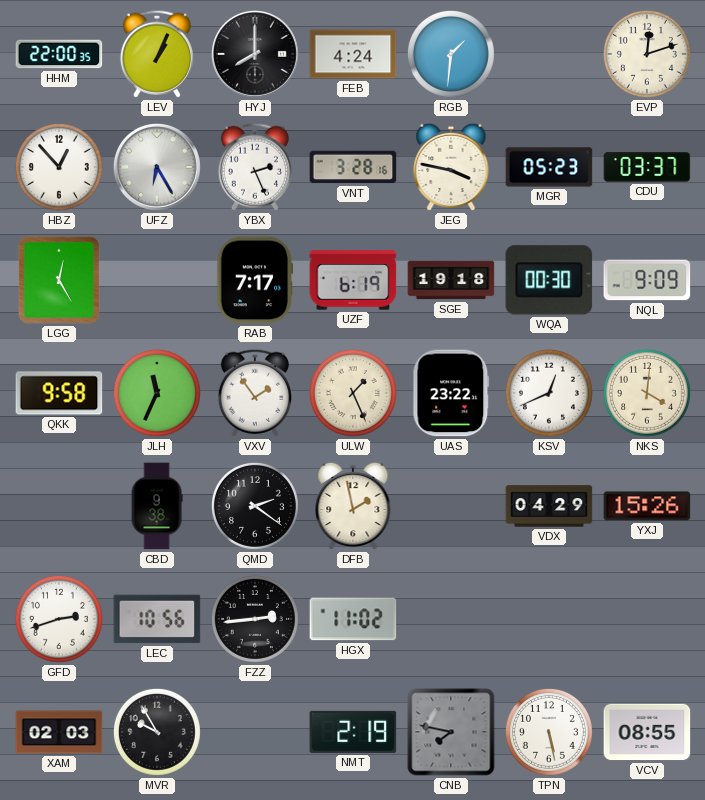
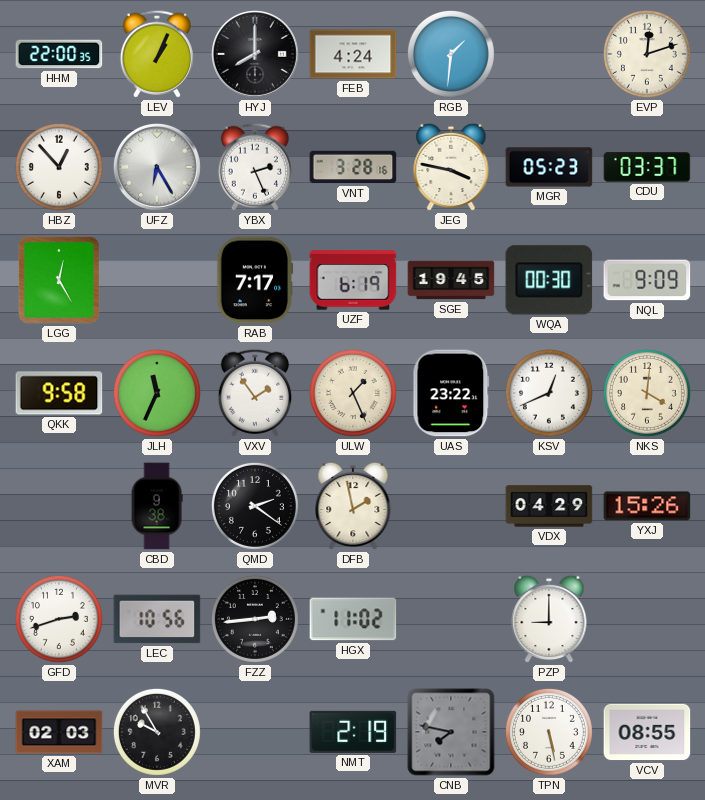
SGE: 19:18 -> 19:45 (451, 280)
PZP: none -> 9:00 (549, 619)
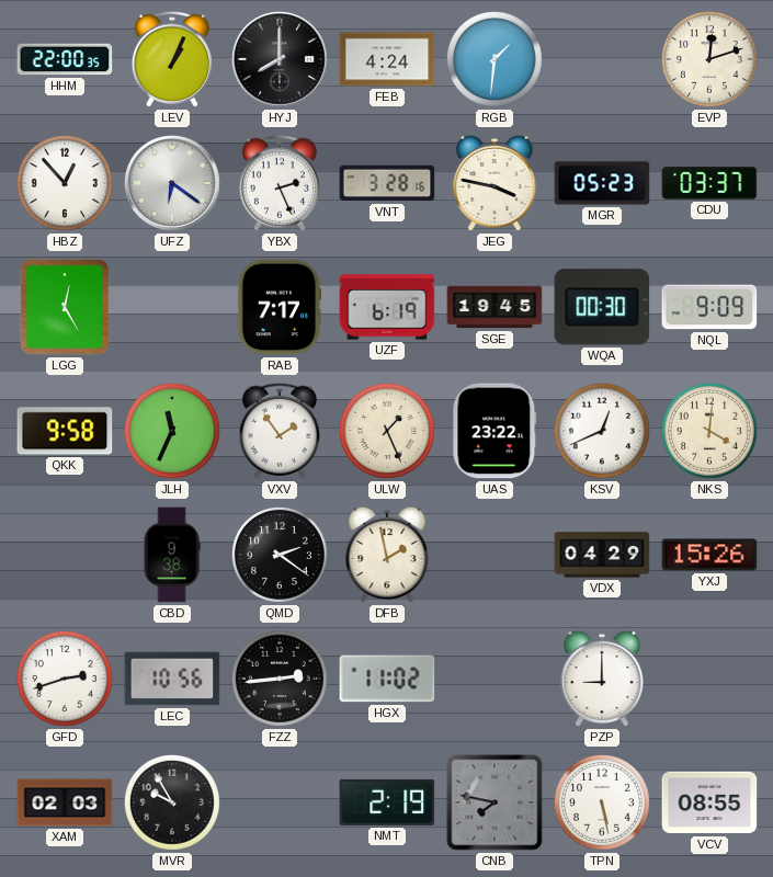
UFZ: 6:25 -> 6:21 (172, 183)
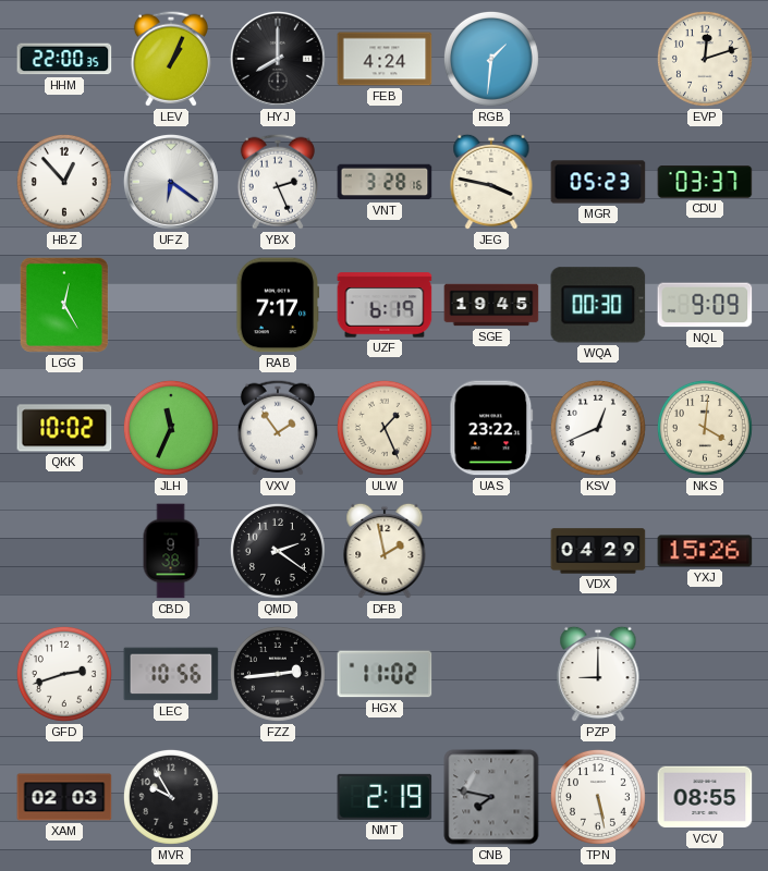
QKK: 9:58 -> 10:02 (64, 428)
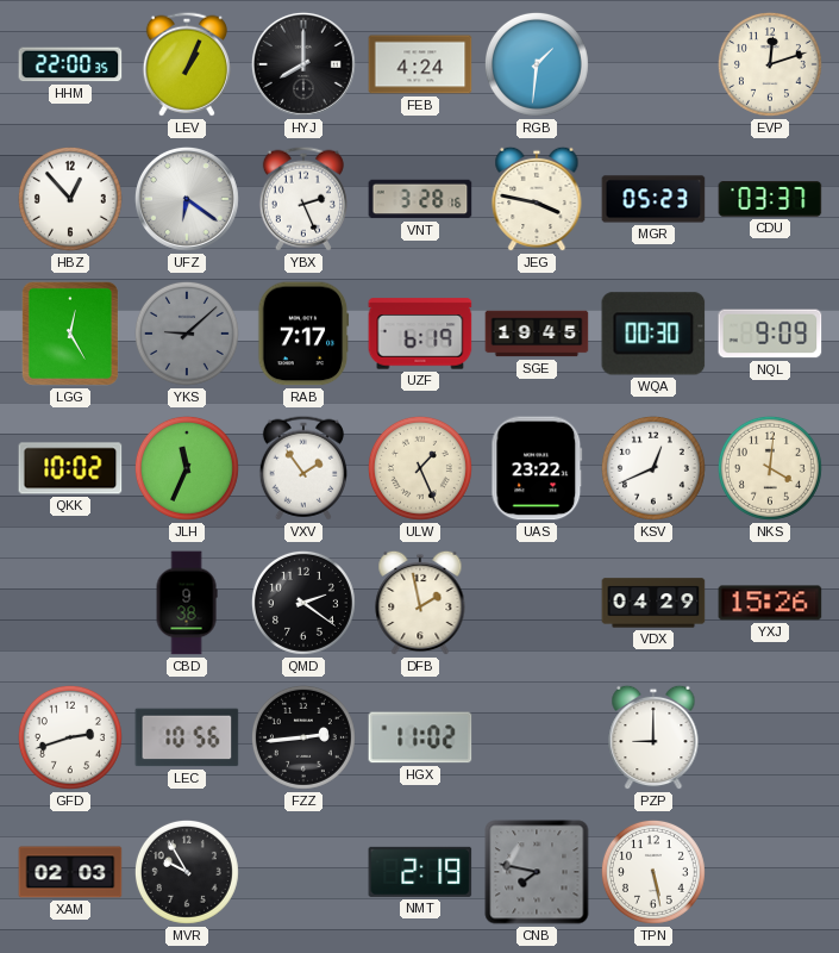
YKS: none -> 9:08 (187, 334)
VCV: 08:55 -> none (705, 797)
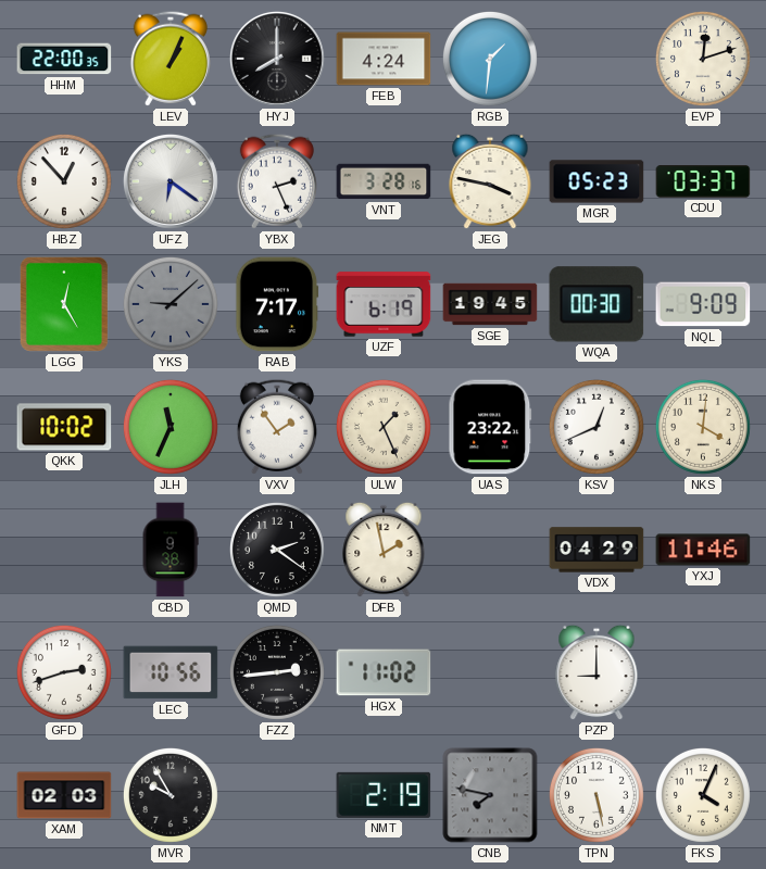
YXJ: 15:26 -> 11:46 (703, 550)
FKS: none -> 4:04 (703, 795)
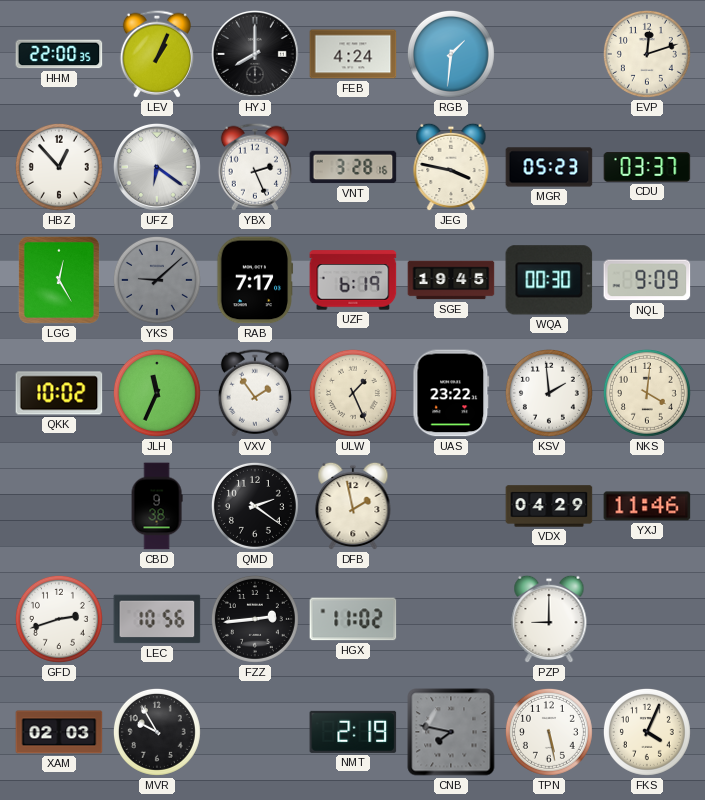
KSV: 12:41 -> 1:59 (549, 393)
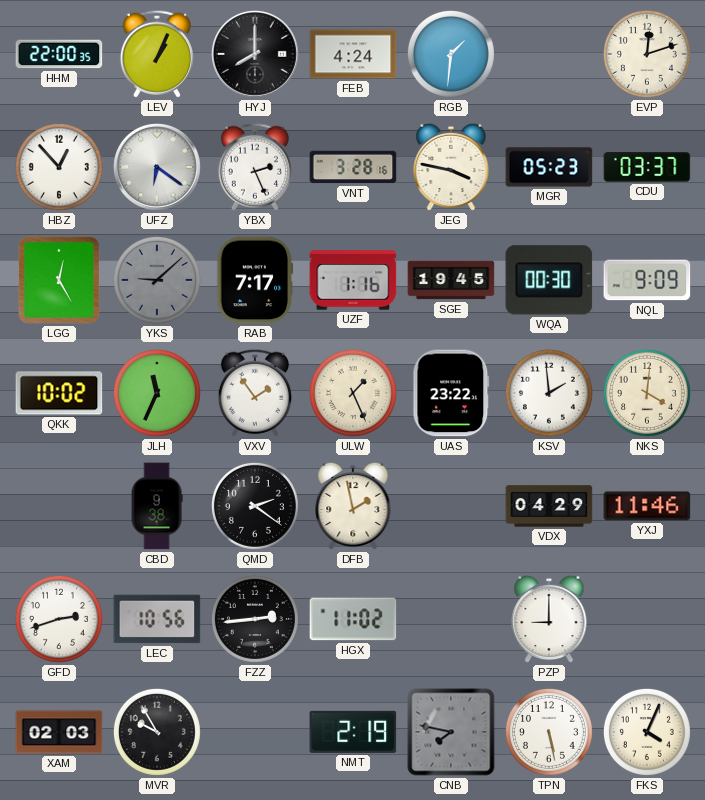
UZF: 6:19 -> 1:16 (353, 280)
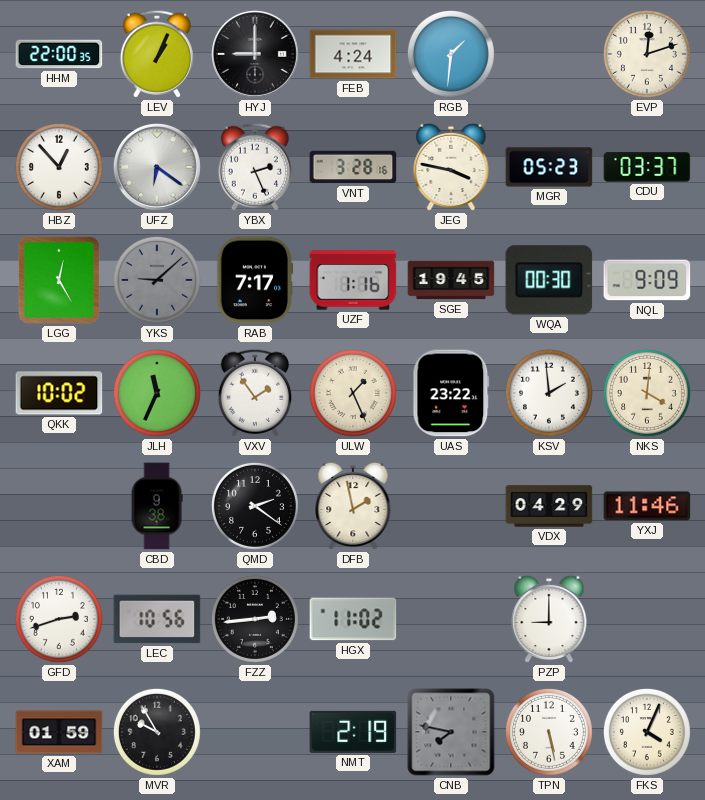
HYJ: 8:00 -> 9:00 (255, 54)
XAM: 02:03 -> 01:59 (59, 732)
